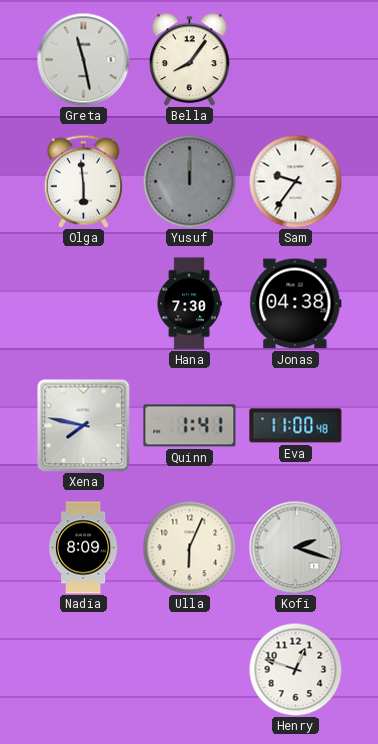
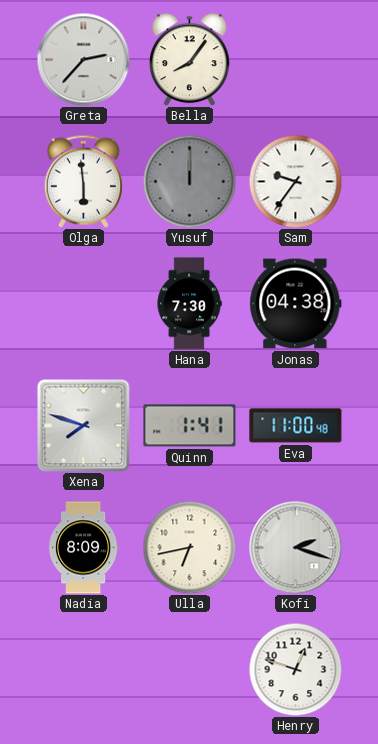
Greta: 11:28 -> 2:37 (83, 59)
Xena: 7:47 -> 7:48 (83, 425)
Ulla: 6:04 -> 6:43 (189, 547)
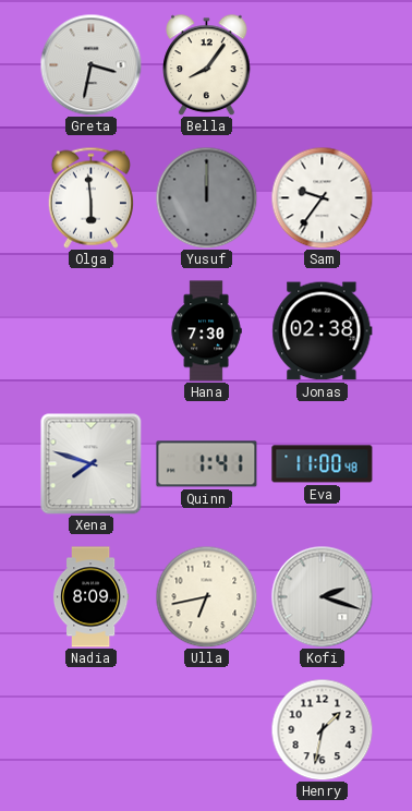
Greta: 2:37 -> 3:32 (90, 64)
Jonas: 04:38 -> 02:38 (323, 331)
Henry: 12:48 -> 1:32 (322, 729)
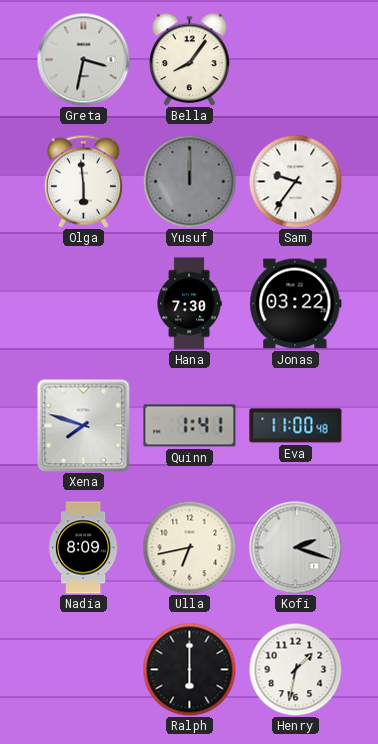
Jonas: 02:38 -> 03:22 (296, 304)
Ralph: none -> 6:00 (189, 669)
